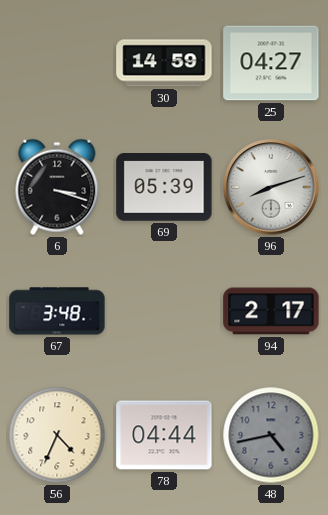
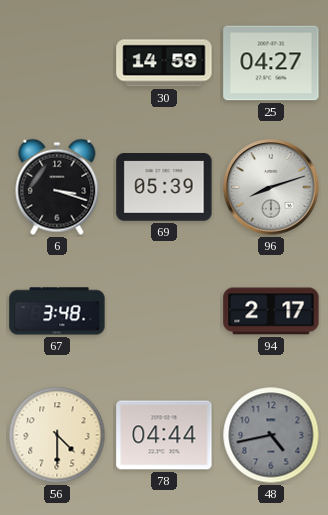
56: 4:34 -> 4:30 (57, 435)
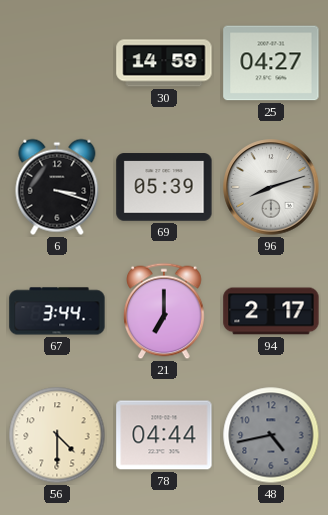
67: 3:48 -> 3:44 (57, 311)
21: none -> 7:00 (164, 311)
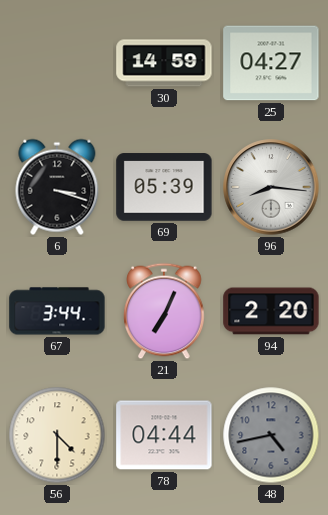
96: 8:12 -> 8:16 (271, 187)
21: 7:00 -> 7:04 (164, 311)
94: 2:17 -> 2:20 (271, 311)
